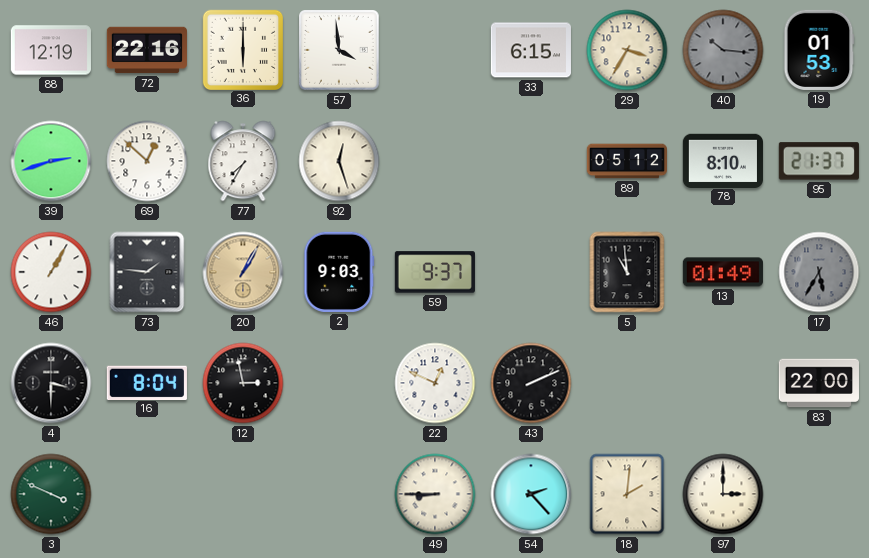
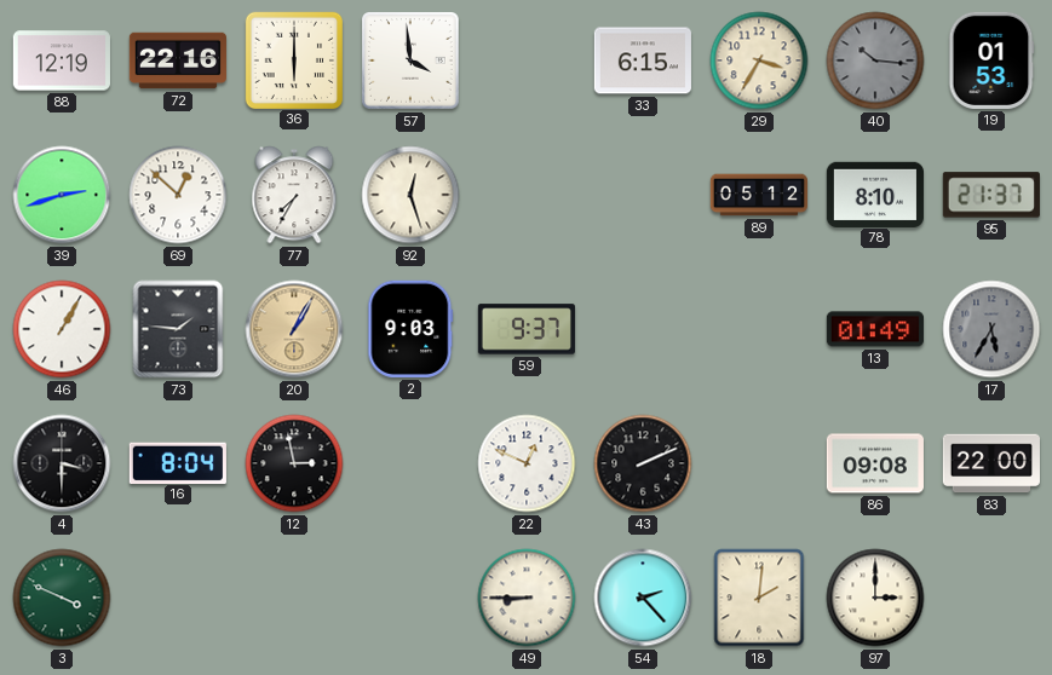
5: 10:59 -> none (627, 272)
86: none -> 09:08 (875, 463)
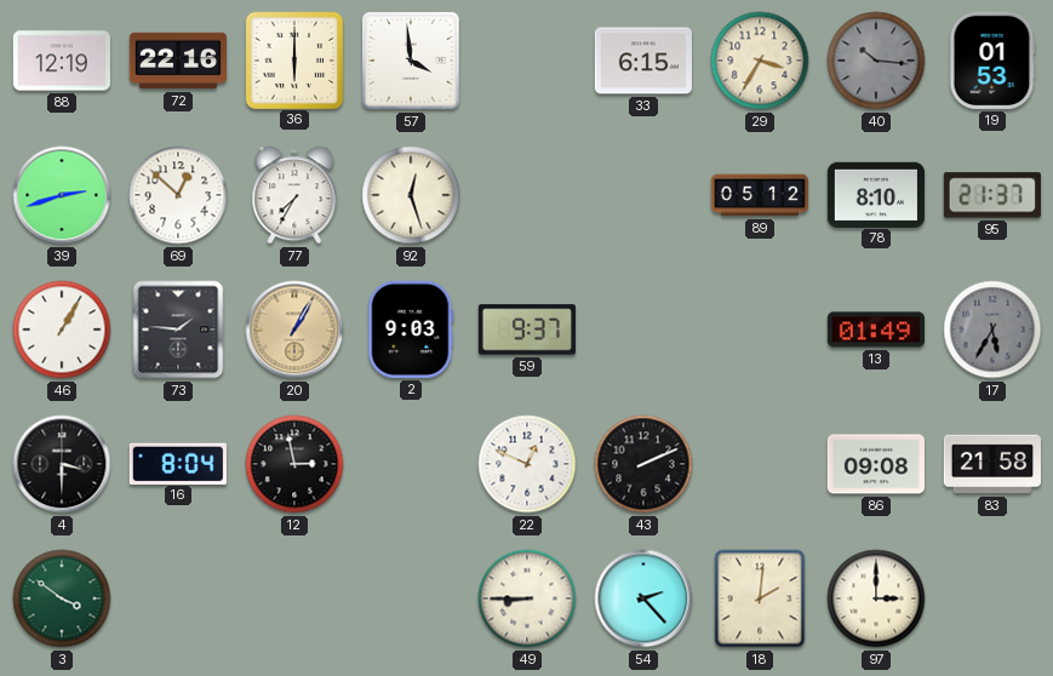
83: 22:00 -> 21:58 (992, 464)
3: 3:49 -> 3:51 (62, 598)
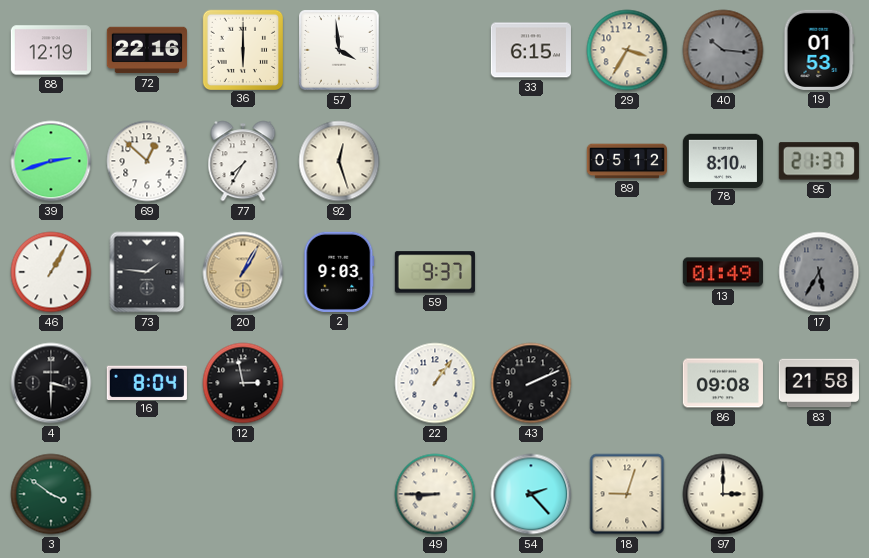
22: 12:49 -> 1:06 (435, 383)
18: 2:01 -> 9:03 (627, 494)
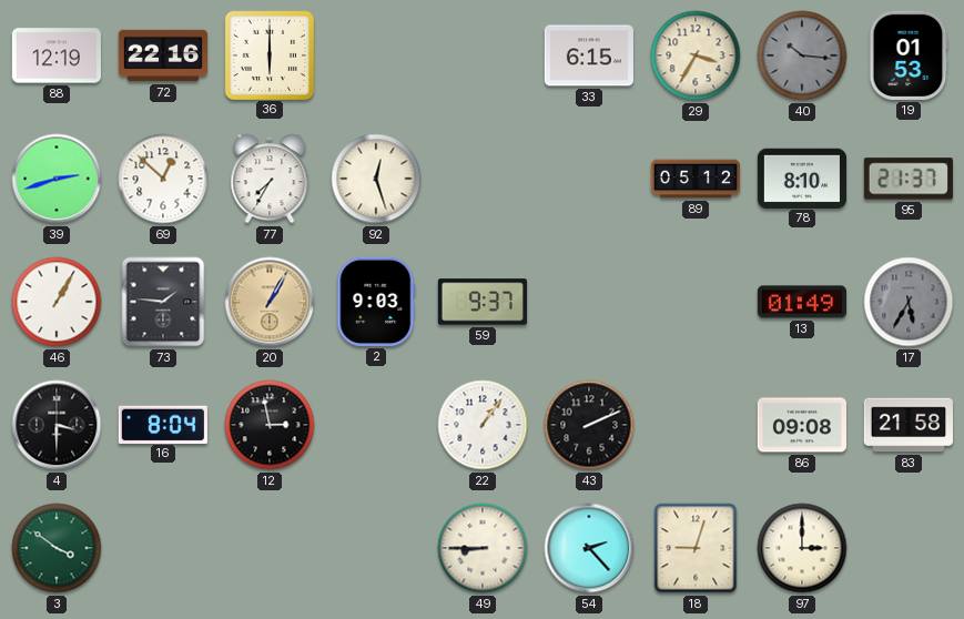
57: 3:59 -> none (340, 51)
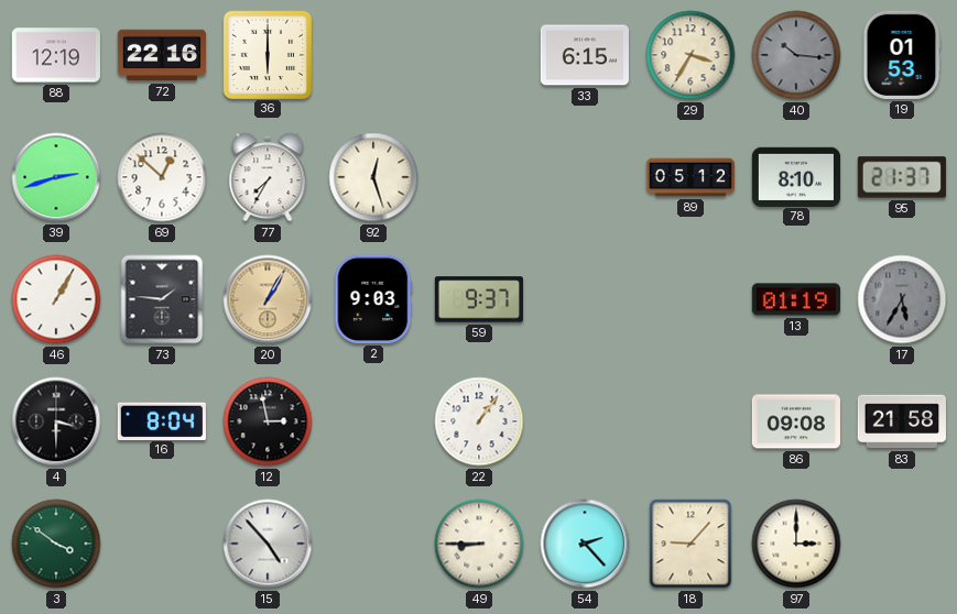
13: 01:49 -> 01:19 (796, 299)
43: 2:11 -> none (589, 425)
15: none -> 4:53 (268, 544)
18: 9:03 -> 9:07 (690, 544)
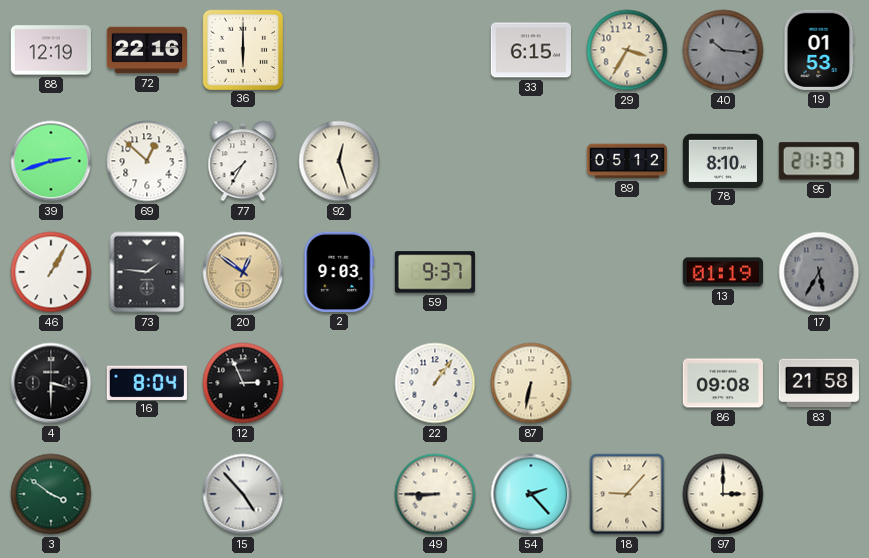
20: 1:05 -> 12:51 (243, 272)
12: 2:58 -> 2:56 (243, 383)
87: none -> 6:32 (531, 383)
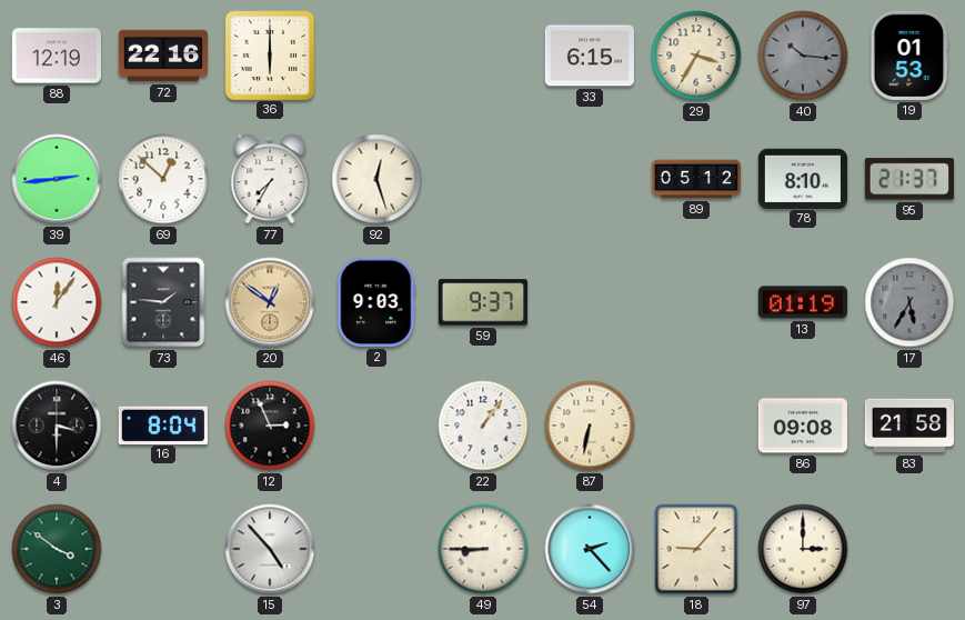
39: 2:42 -> 2:44 (57, 179)
46: 1:05 -> 12:06 (57, 302)
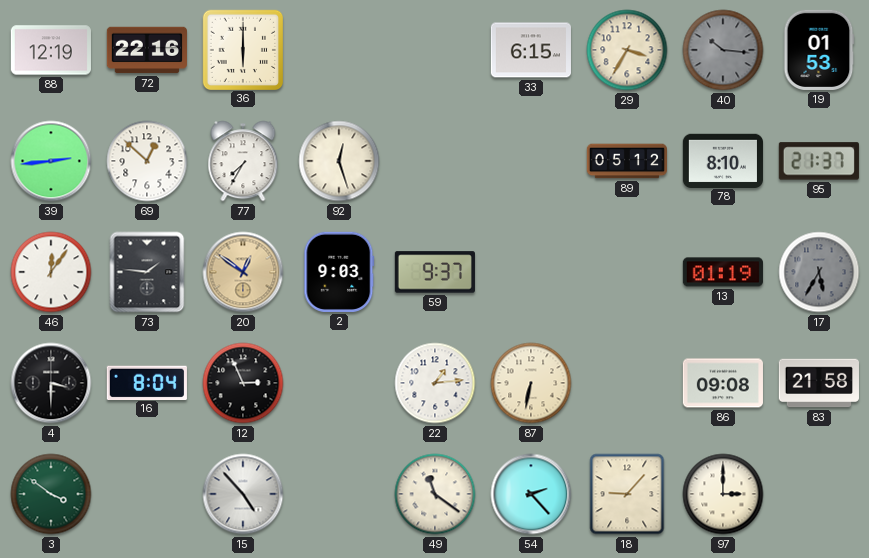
22: 1:06 -> 1:14 (435, 383)
49: 8:45 -> 11:21 (435, 494)
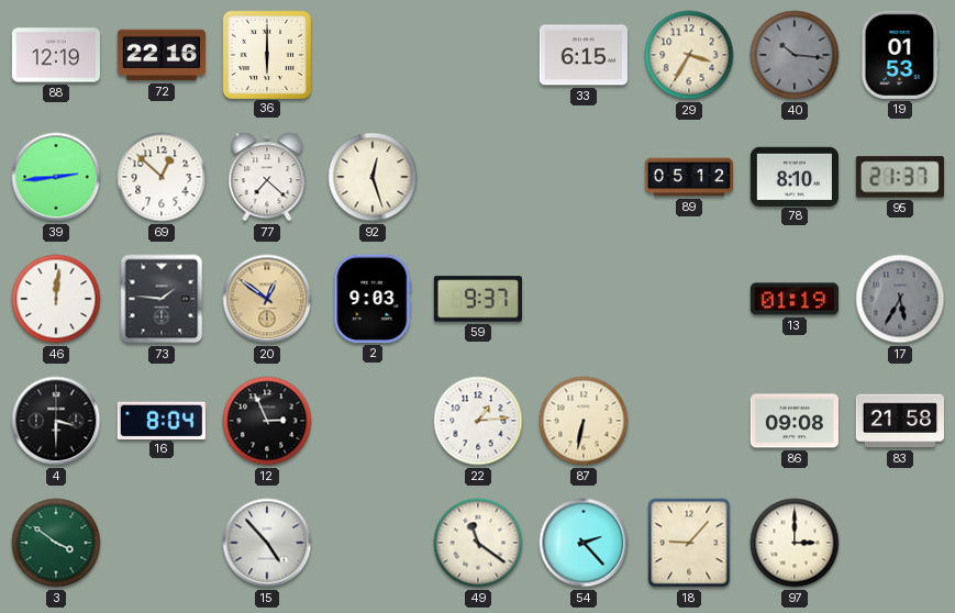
77: 7:35 -> 7:22 (267, 177)
46: 12:06 -> 12:01 (56, 299)
